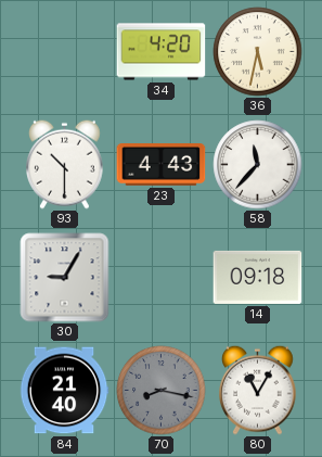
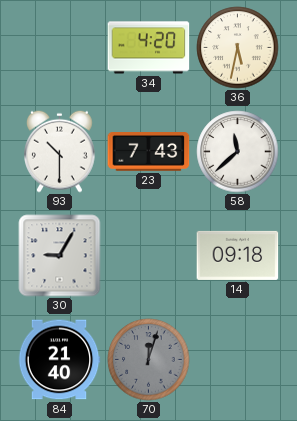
23: 4:43 -> 7:43 (149, 152)
58: 11:37 -> 11:38 (238, 152)
70: 8:17 -> 12:03 (149, 360)
80: 11:05 -> none (258, 390)
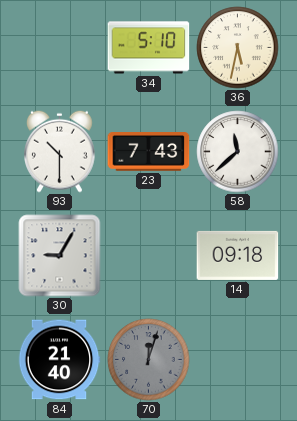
34: 4:20 -> 5:10 (149, 48)
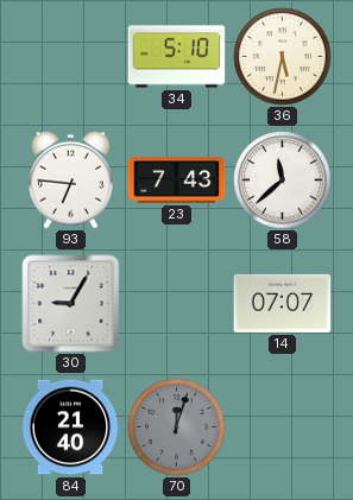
93: 10:30 -> 6:46 (71, 179)
14: 09:18 -> 07:07 (283, 303)
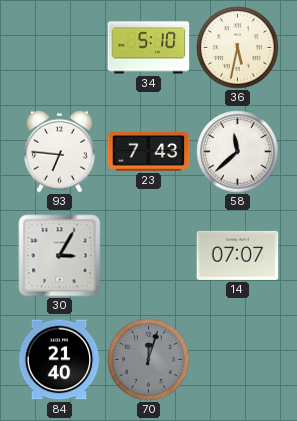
30: 9:05 -> 3:05 (60, 256)
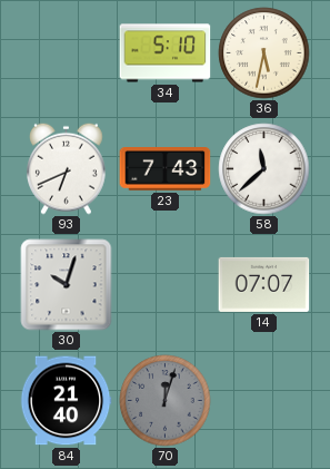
93: 6:46 -> 6:41 (67, 168)
30: 3:05 -> 10:03 (67, 285)
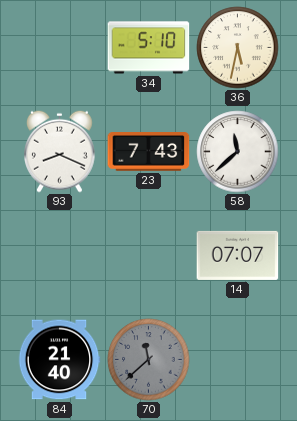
93: 6:41 -> 8:19 (60, 151)
30: 10:03 -> none (67, 285)
70: 12:03 -> 11:38 (149, 360)
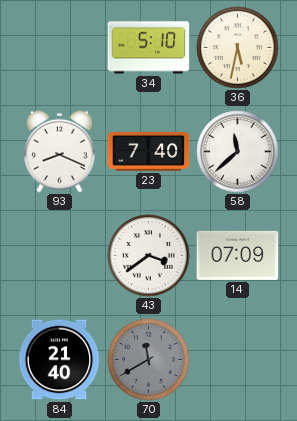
23: 7:43 -> 7:40 (149, 152)
43: none -> 3:39 (149, 256)
14: 07:07 -> 07:09 (238, 255)
70: 11:38 -> 11:40 (149, 360)
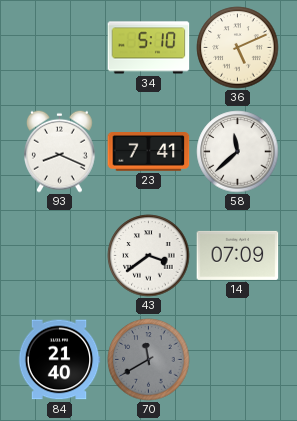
36: 5:32 -> 5:11 (238, 48)
23: 7:40 -> 7:41 (149, 152)
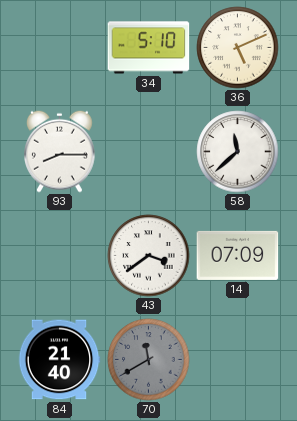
93: 8:19 -> 8:15 (60, 151)
23: 7:41 -> none (149, 152)
